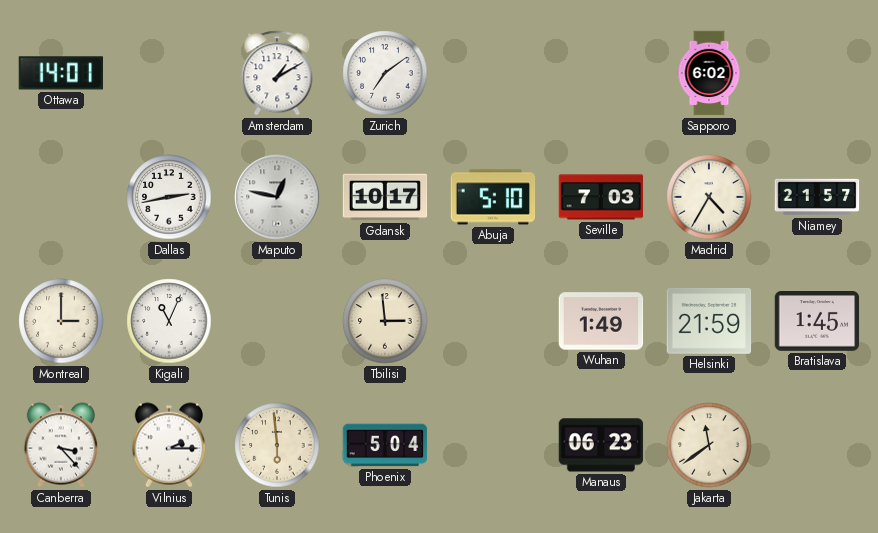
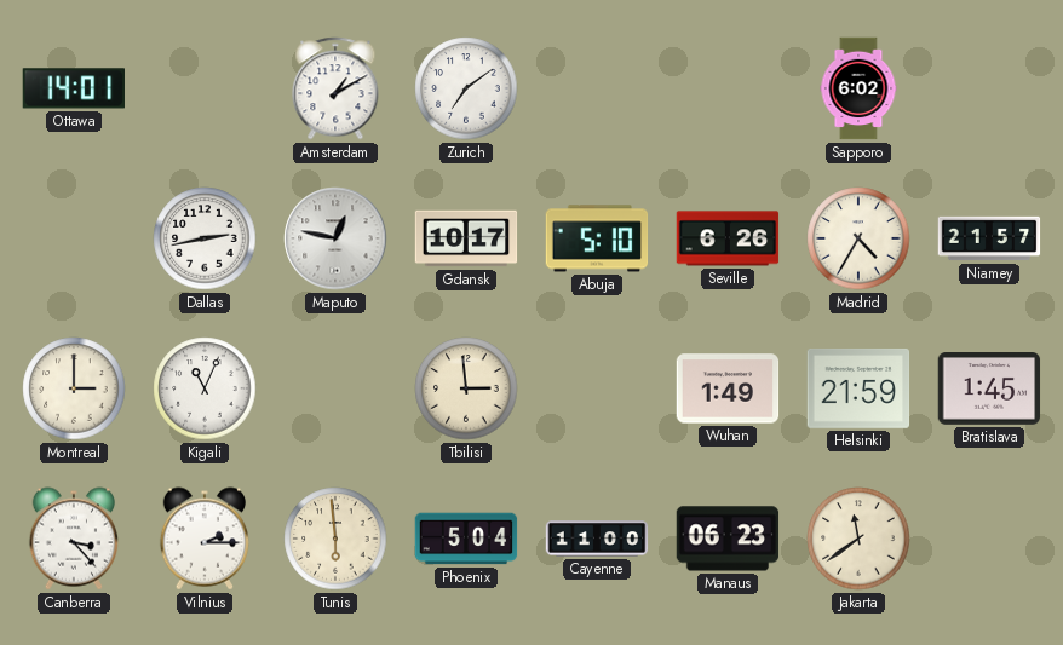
Seville: 7:03 -> 6:26 (728, 238)
Cayenne: none -> 11:00 (597, 539)
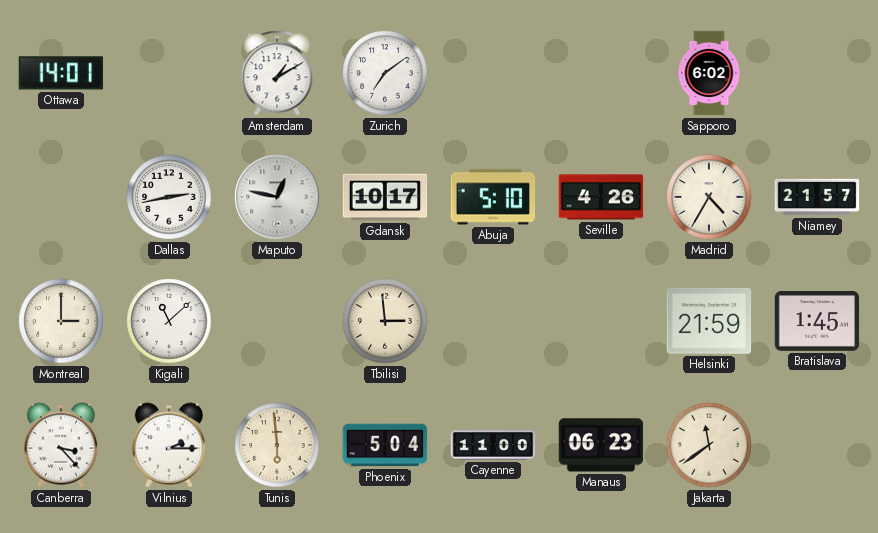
Seville: 6:26 -> 4:26 (601, 197)
Kigali: 11:04 -> 11:08 (169, 321)
Wuhan: 1:49 -> none (728, 388)
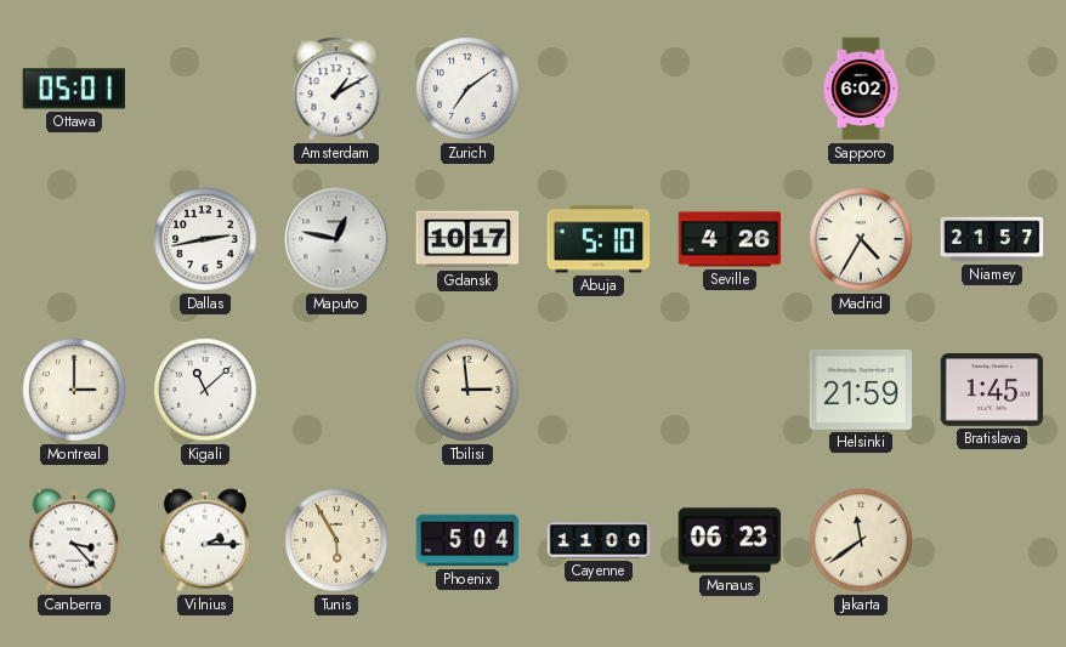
Ottawa: 14:01 -> 05:01 (74, 89)
Tunis: 5:59 -> 5:55 (336, 540)
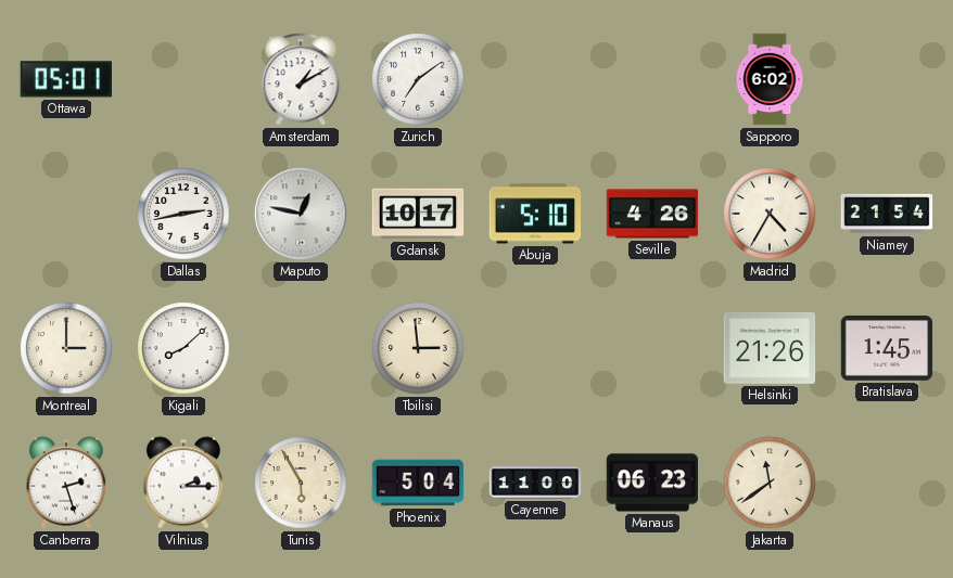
Niamey: 21:57 -> 21:54 (887, 214)
Kigali: 11:08 -> 8:08 (183, 348)
Helsinki: 21:59 -> 21:26 (770, 348)
Canberra: 3:23 -> 2:27 (66, 483)
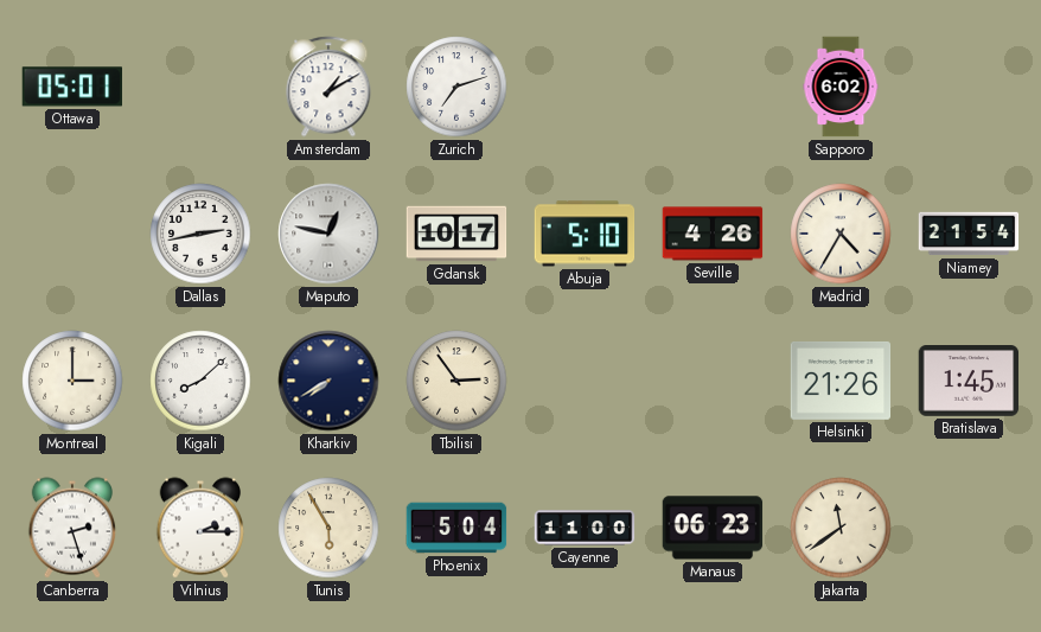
Zurich: 7:09 -> 7:12 (456, 87)
Kharkiv: none -> 7:40 (328, 381)
Tbilisi: 2:59 -> 2:54 (456, 381)
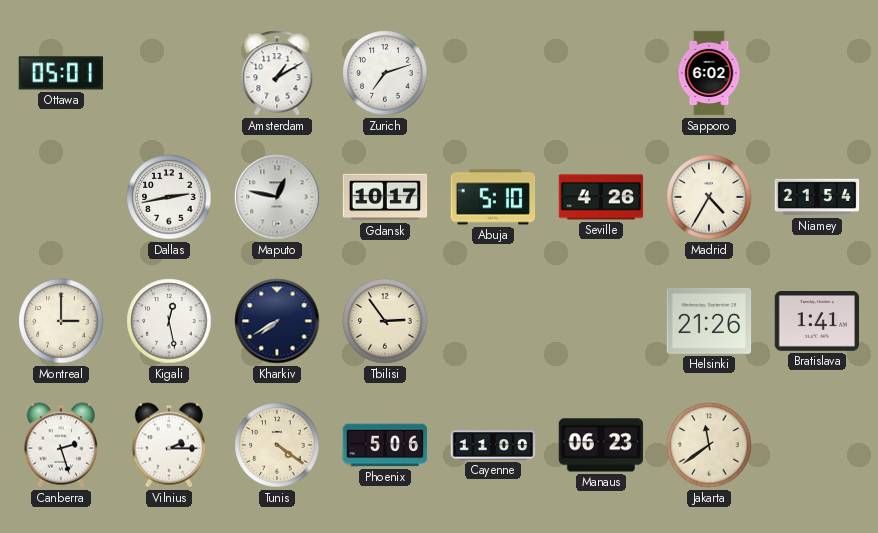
Kigali: 8:08 -> 12:28 (169, 321)
Bratislava: 1:45 -> 1:41 (817, 322)
Tunis: 5:55 -> 4:21 (277, 445)
Phoenix: 5:04 -> 5:06 (385, 445)
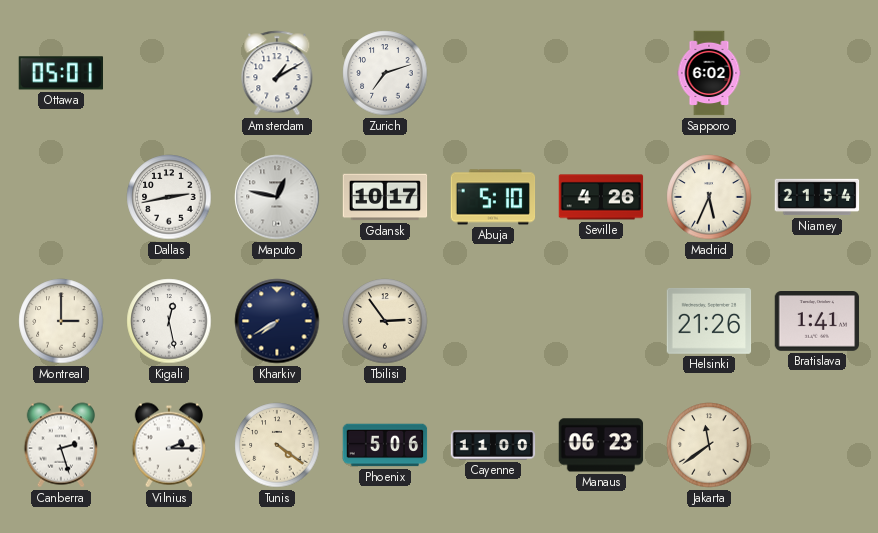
Madrid: 4:35 -> 5:34 (709, 197)
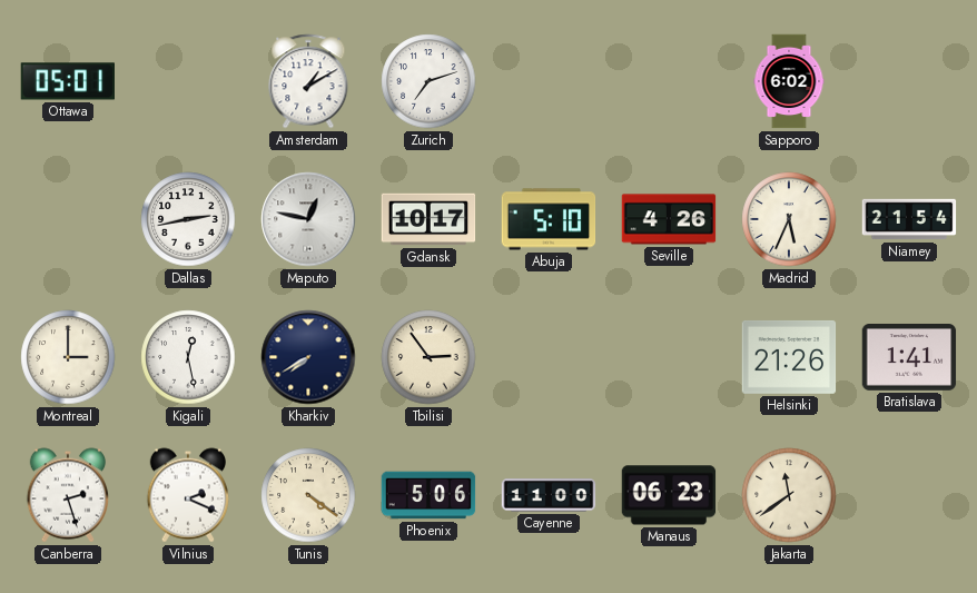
Vilnius: 2:15 -> 2:19 (188, 495)
